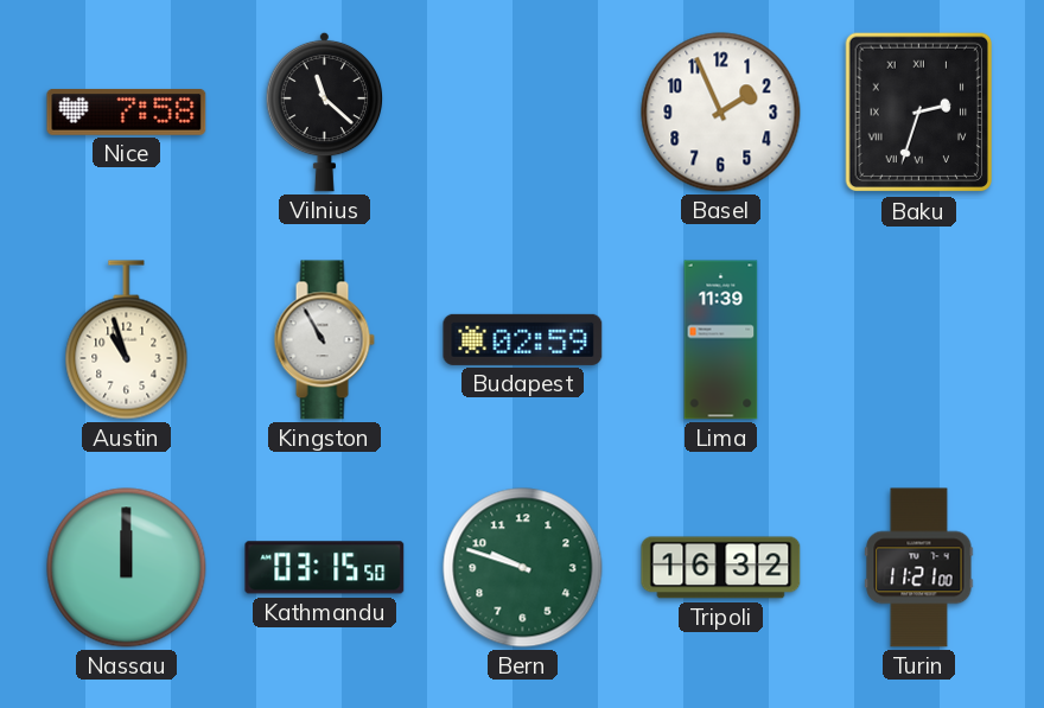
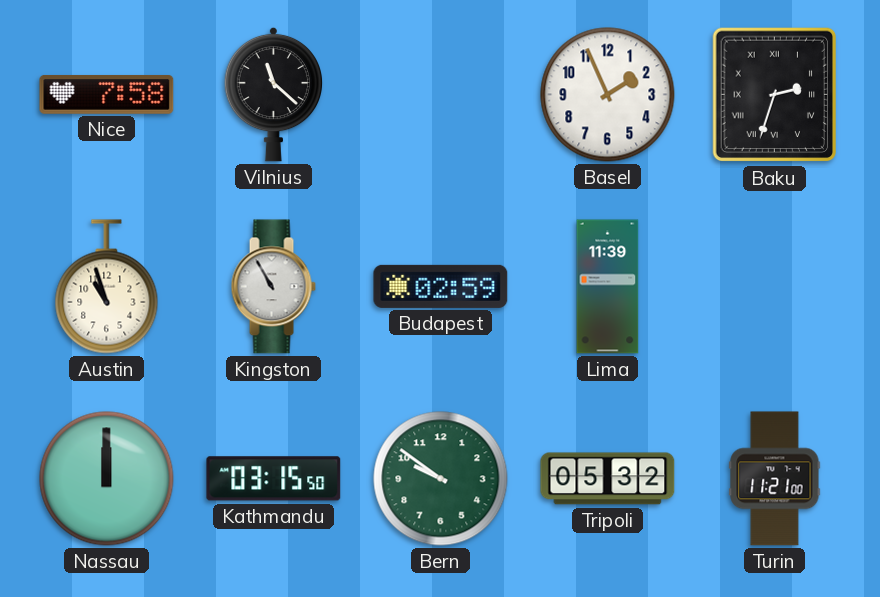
Bern: 9:48 -> 9:51 (441, 479)
Tripoli: 16:32 -> 05:32 (608, 479)
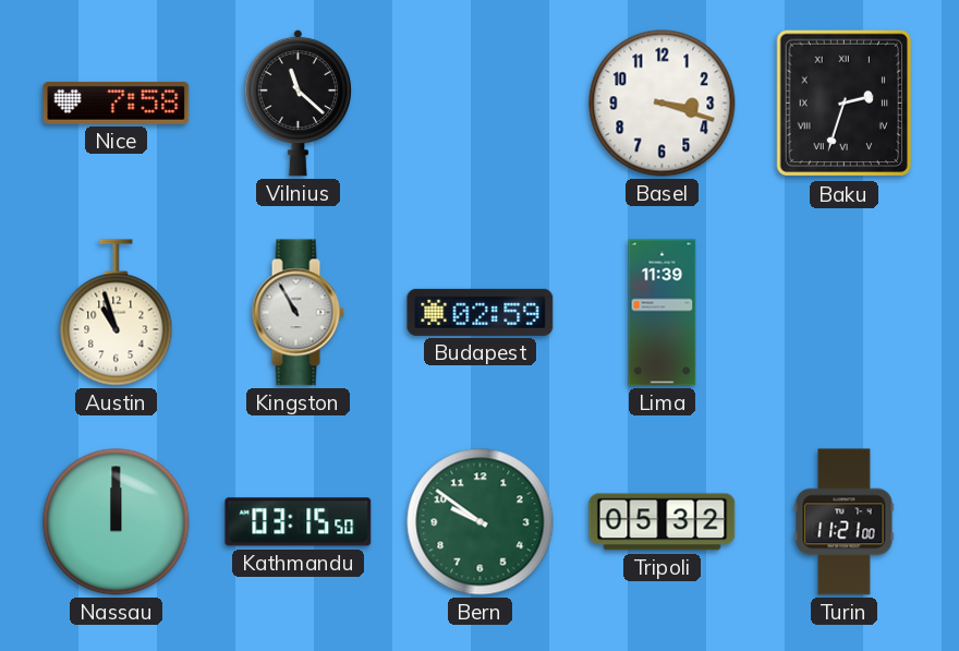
Basel: 1:56 -> 3:18 (663, 104)
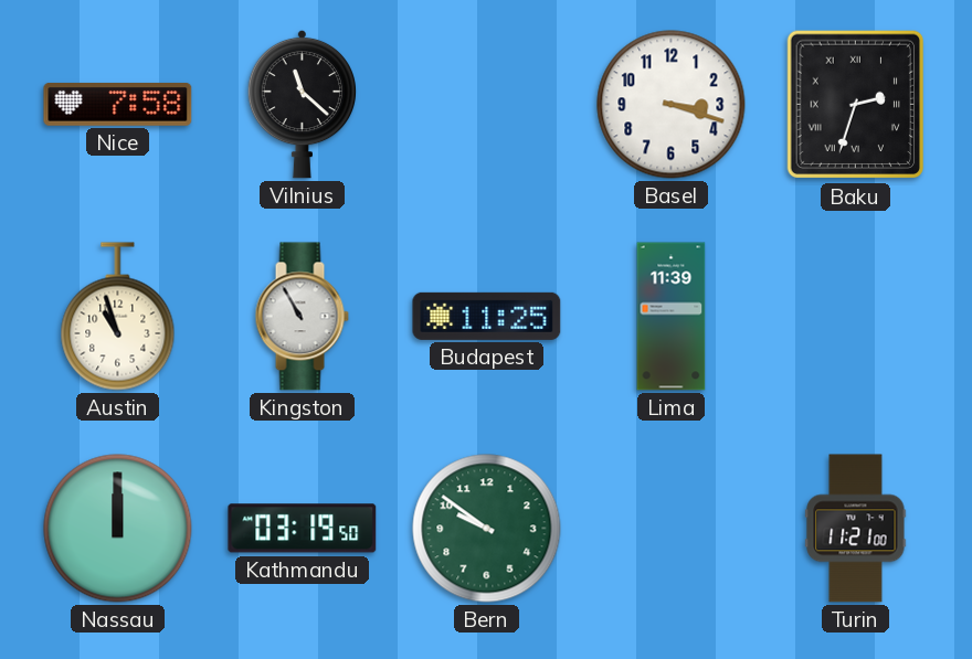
Budapest: 02:59 -> 11:25 (487, 316)
Kathmandu: 03:15 -> 03:19 (303, 529)
Tripoli: 05:32 -> none (663, 522)
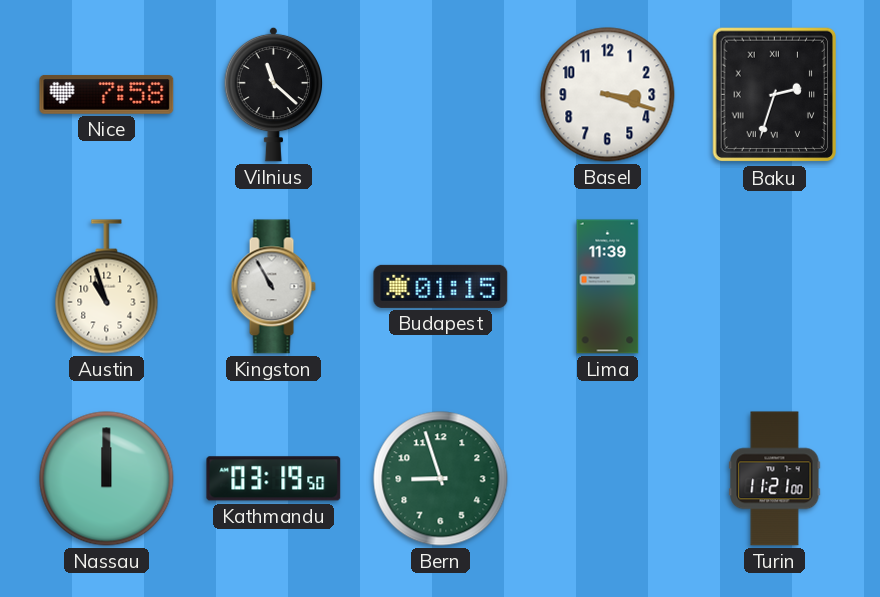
Budapest: 11:25 -> 01:15 (441, 286)
Bern: 9:51 -> 8:57 (441, 479)
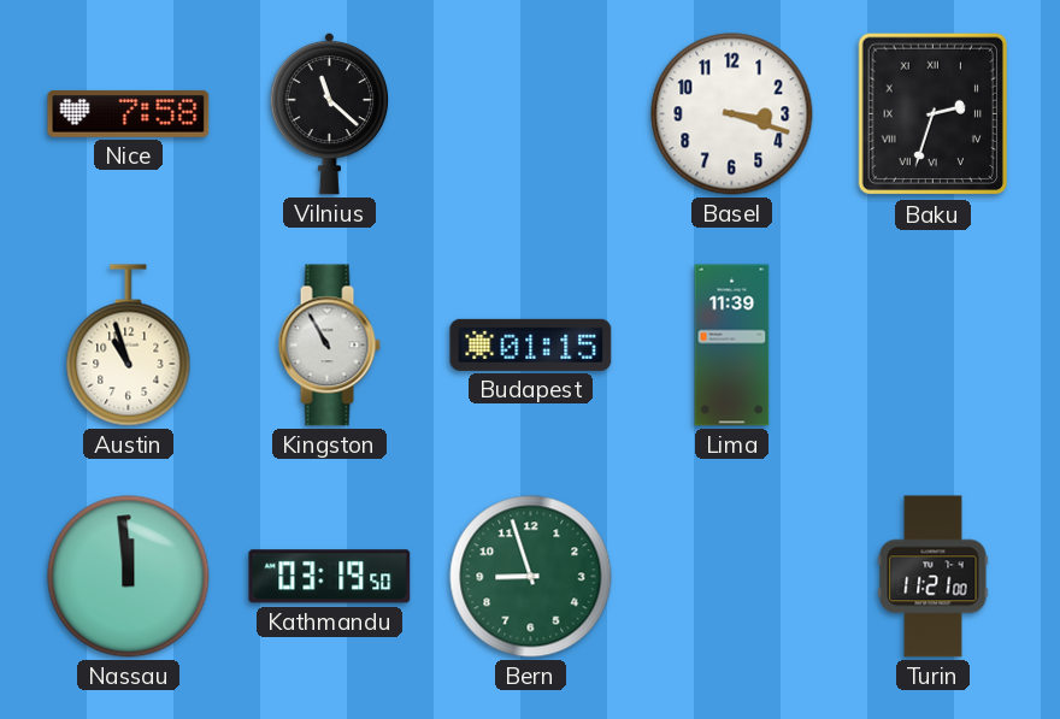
Nassau: 12:00 -> 11:59 (129, 577)
